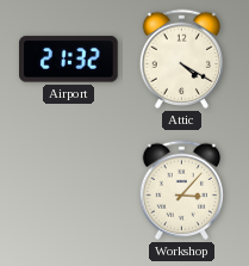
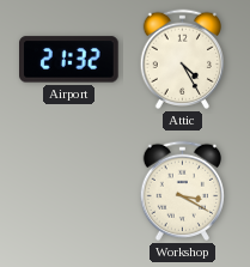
Attic: 4:20 -> 4:25 (183, 59)
Workshop: 3:07 -> 3:20 (183, 190)
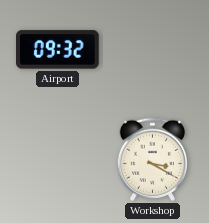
Airport: 21:32 -> 09:32 (58, 50)
Attic: 4:25 -> none (183, 59)
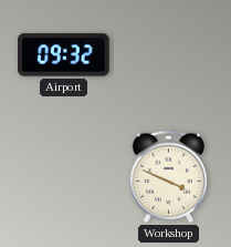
Workshop: 3:20 -> 3:49 (169, 176)
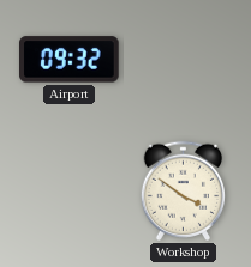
Workshop: 3:49 -> 3:51 (184, 190)
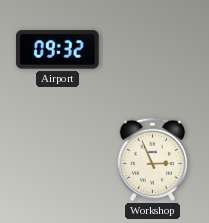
Workshop: 3:51 -> 2:56 (153, 159)
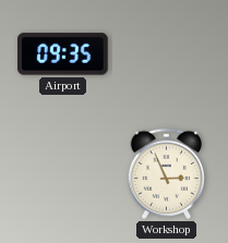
Airport: 09:32 -> 09:35 (63, 54)
